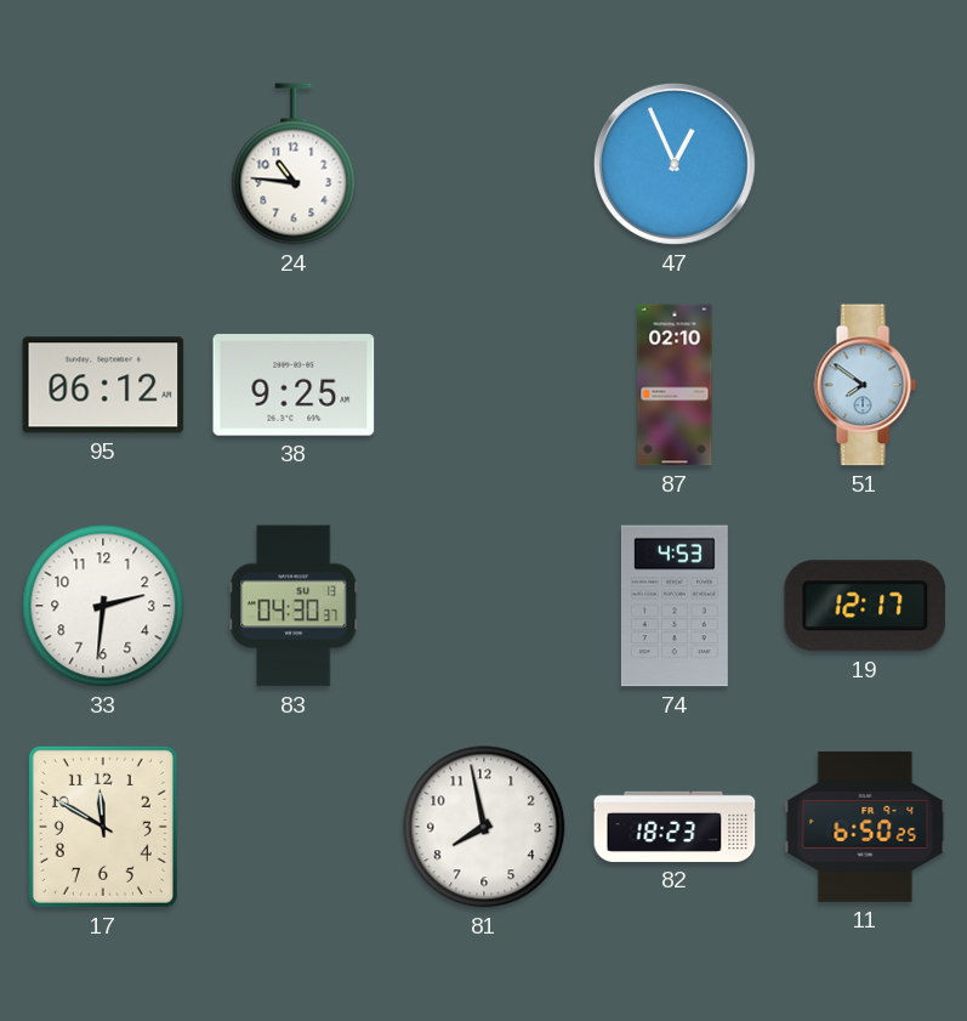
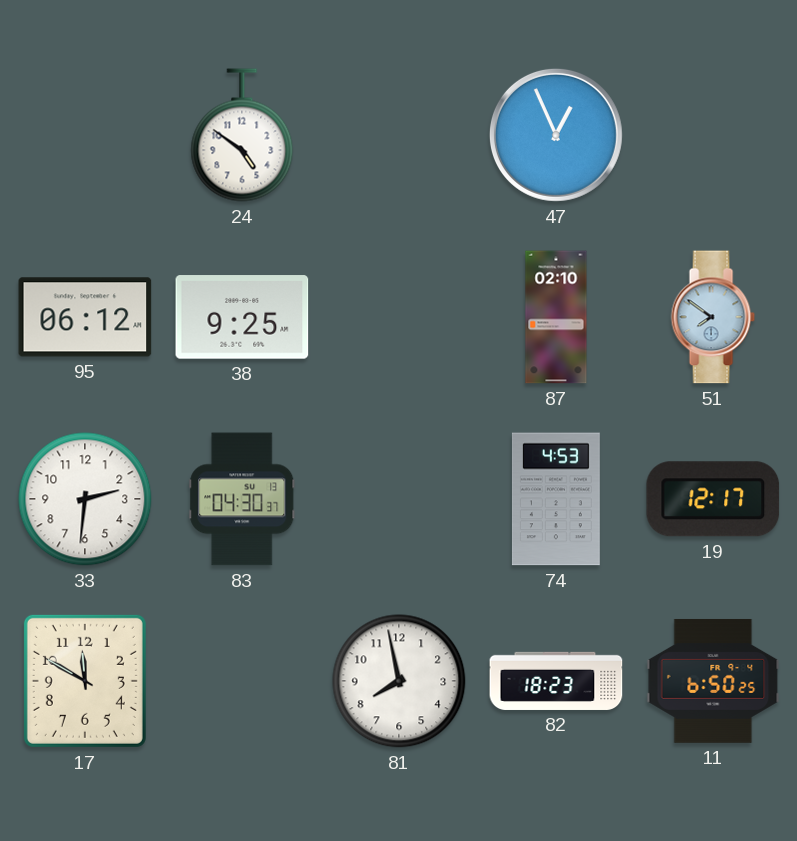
24: 10:46 -> 4:51 (242, 135)
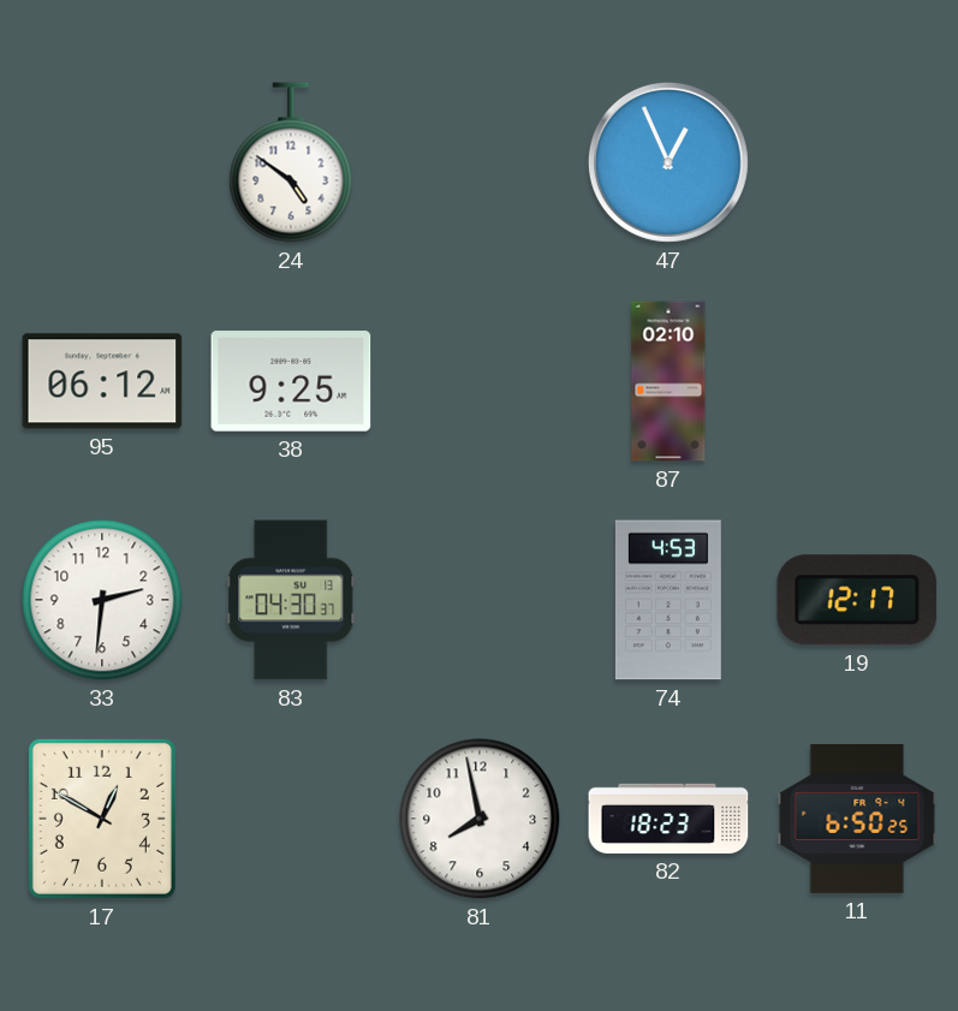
51: 7:51 -> none (713, 317)
17: 11:50 -> 12:50 (102, 819)
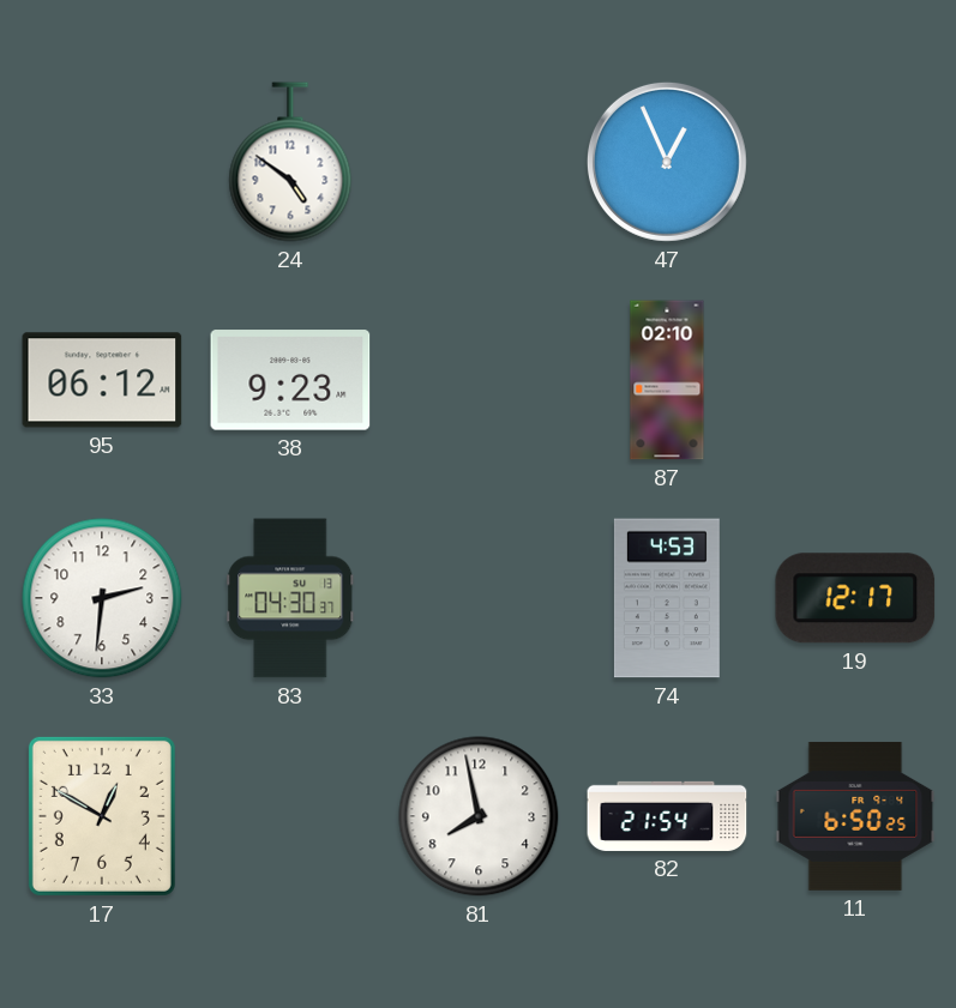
38: 9:25 -> 9:23 (290, 380)
82: 18:23 -> 21:54 (667, 816)
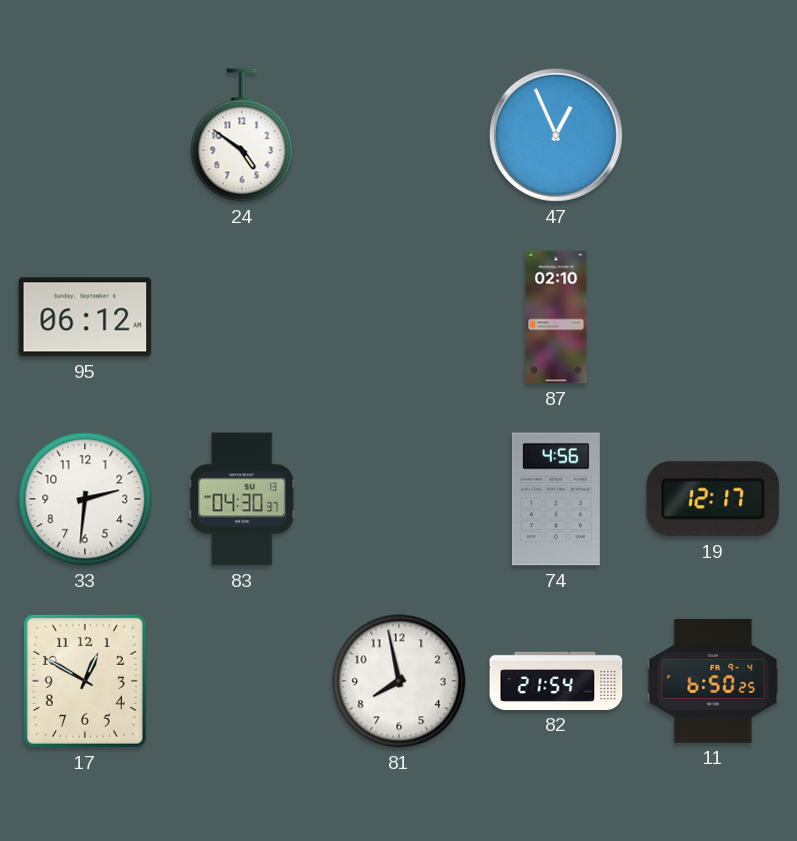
38: 9:23 -> none (290, 380)
74: 4:53 -> 4:56 (556, 499)
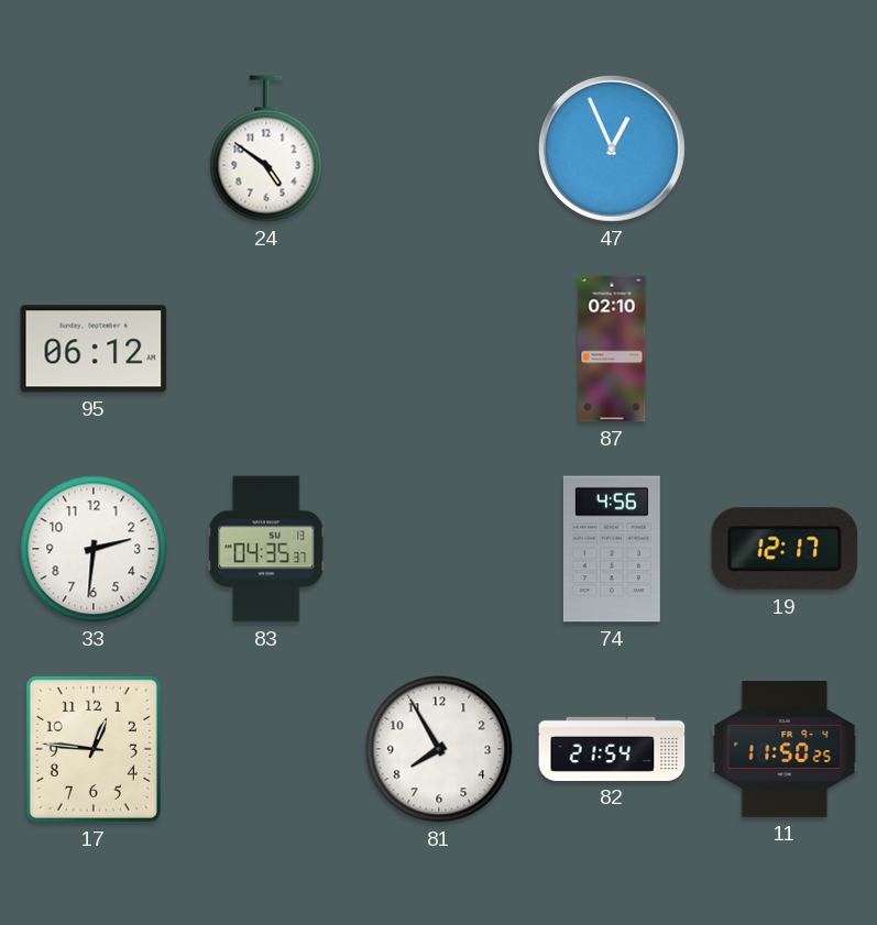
83: 04:30 -> 04:35 (266, 549)
17: 12:50 -> 12:46 (94, 749)
81: 7:58 -> 7:55 (439, 749)
11: 6:50 -> 11:50 (785, 749)
